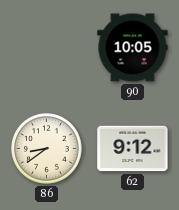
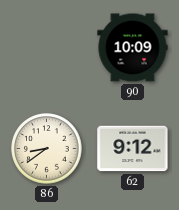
90: 10:05 -> 10:09 (133, 48)
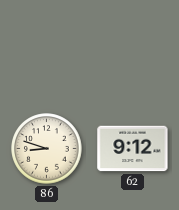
90: 10:09 -> none (133, 48)
86: 8:39 -> 8:48 (47, 149)
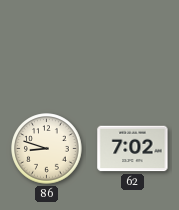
62: 9:12 -> 7:02 (133, 149)
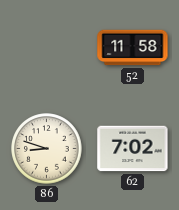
52: none -> 11:58 (133, 48)
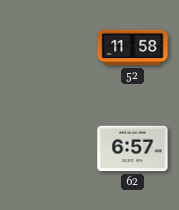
86: 8:48 -> none (47, 149)
62: 7:02 -> 6:57 (133, 149)
